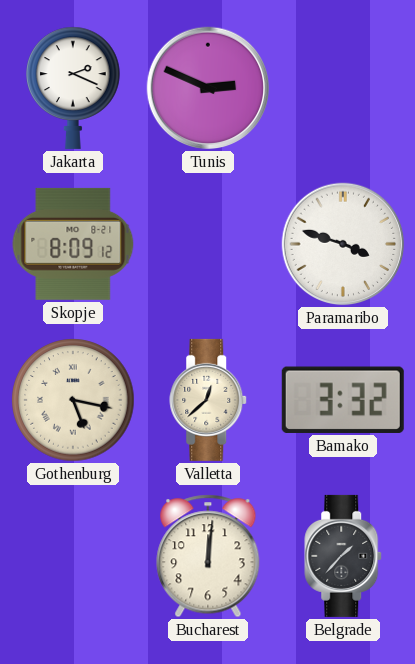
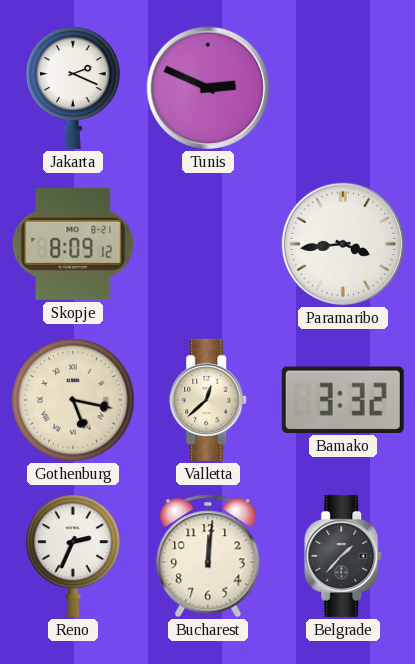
Paramaribo: 3:48 -> 3:44 (343, 244)
Reno: none -> 2:34 (73, 556)
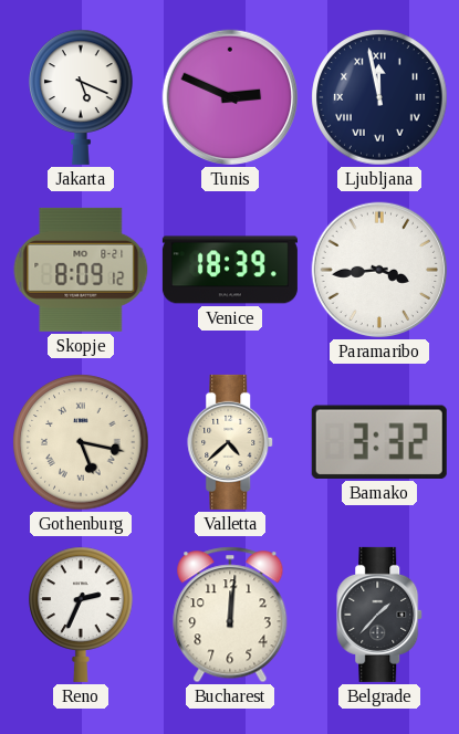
Jakarta: 2:19 -> 5:19 (81, 97)
Ljubljana: none -> 11:58 (379, 97)
Venice: none -> 18:39 (230, 270)
Valletta: 12:38 -> 4:38 (231, 442)
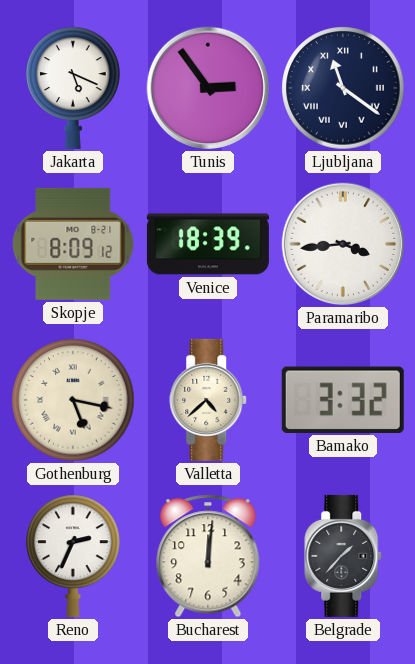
Tunis: 2:49 -> 2:54 (208, 88)
Ljubljana: 11:58 -> 11:21 (343, 88)
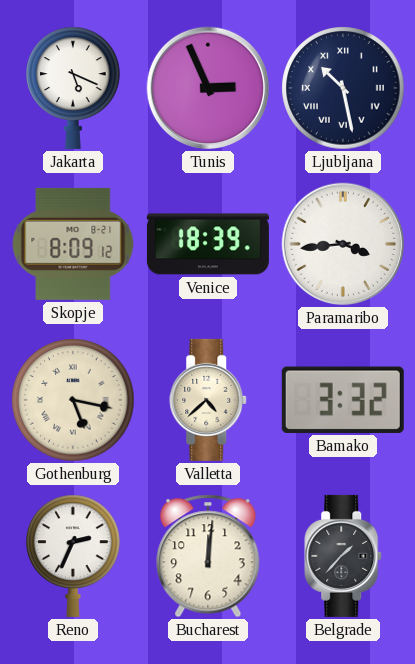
Tunis: 2:54 -> 2:56 (208, 88)
Ljubljana: 11:21 -> 10:28 (343, 88)
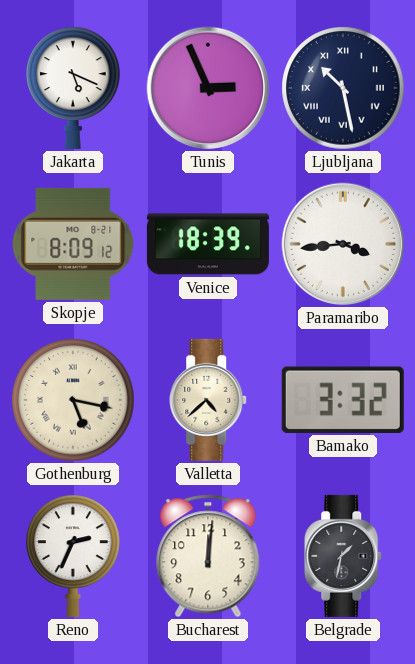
Belgrade: 1:37 -> 1:32 (344, 556)
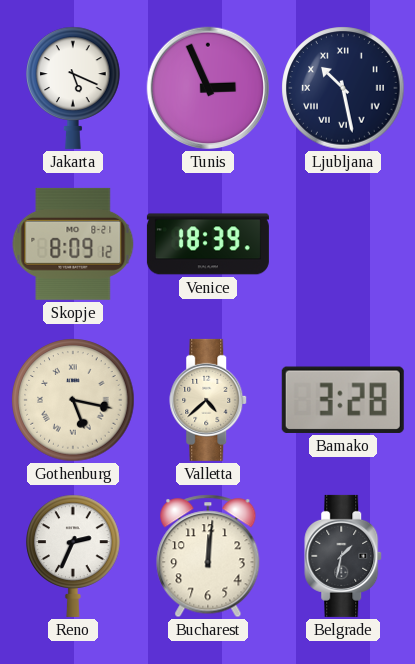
Paramaribo: 3:44 -> none (343, 244)
Bamako: 3:32 -> 3:28 (343, 400)
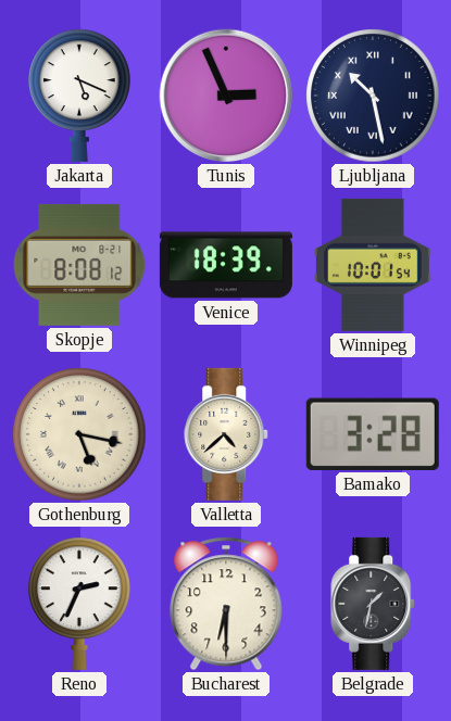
Skopje: 8:09 -> 8:08 (79, 265)
Winnipeg: none -> 10:01 (373, 265)
Bucharest: 12:01 -> 6:30 (226, 604)
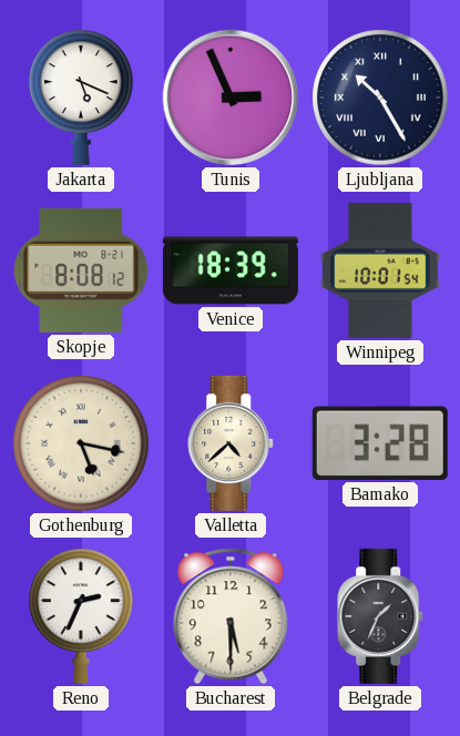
Ljubljana: 10:28 -> 10:25 (380, 98)
Bucharest: 6:30 -> 5:30 (231, 616)
Belgrade: 1:32 -> 1:34 (381, 616)
